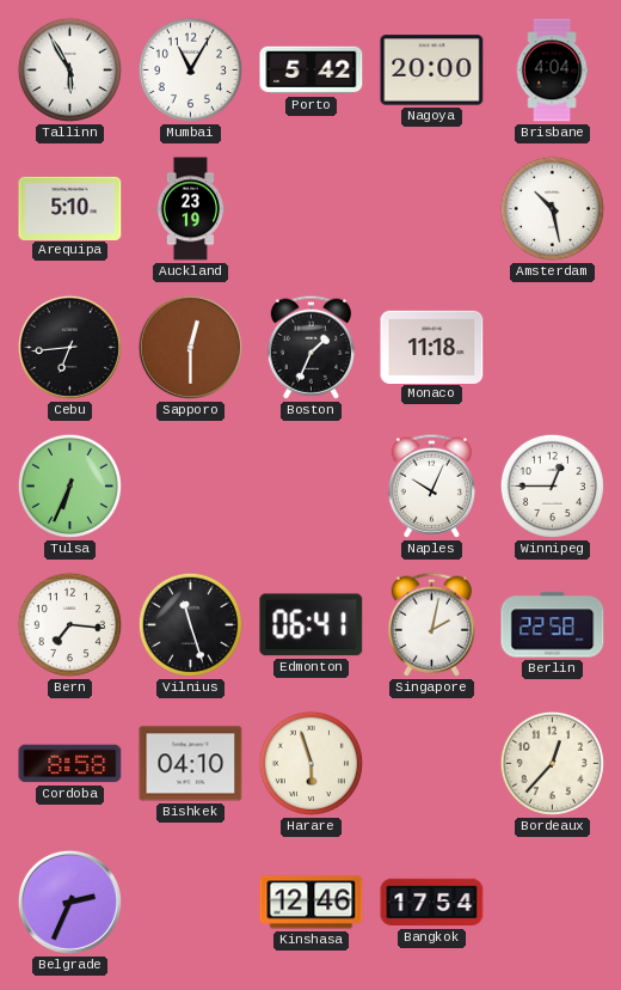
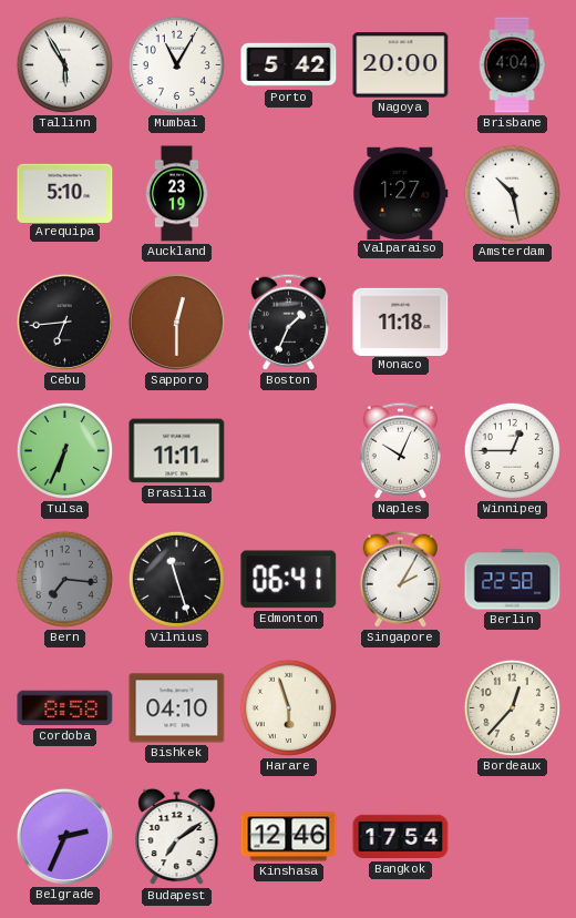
Valparaiso: none -> 1:27 (401, 193)
Brasilia: none -> 11:11 (177, 451)
Bern dial: white -> grey (64, 579)
Singapore: 2:02 -> 2:05 (400, 579)
Budapest: none -> 7:09 (177, 837)
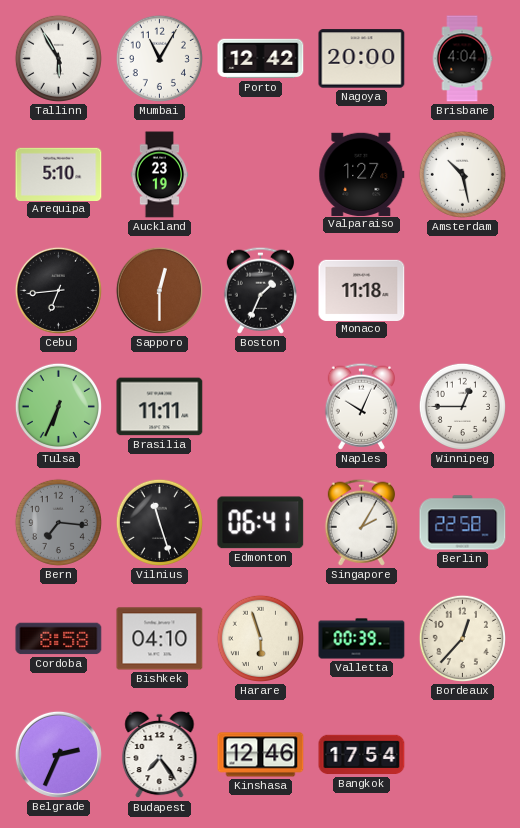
Porto: 5:42 -> 12:42 (261, 59)
Valletta: none -> 00:39 (362, 639)
Budapest: 7:09 -> 7:24 (160, 755)
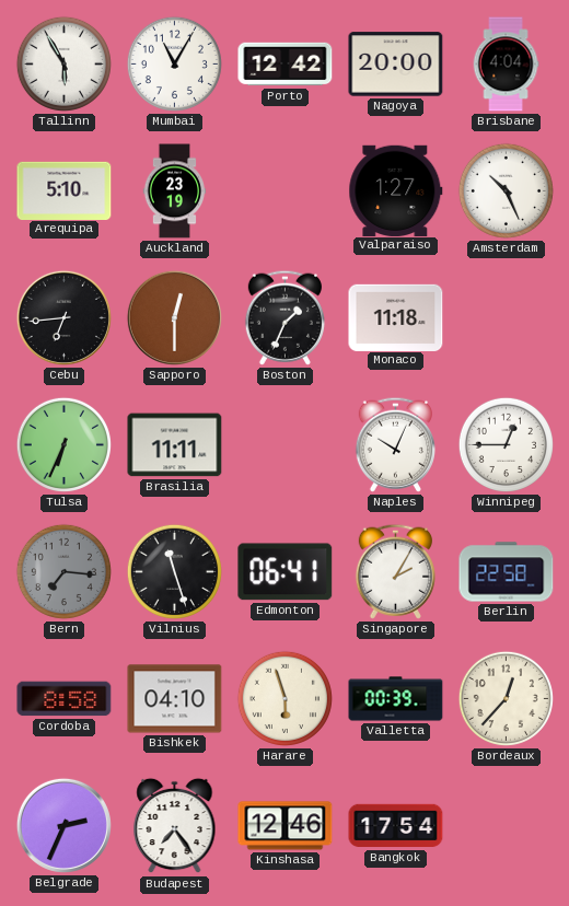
Amsterdam: 10:28 -> 10:26 (506, 190)
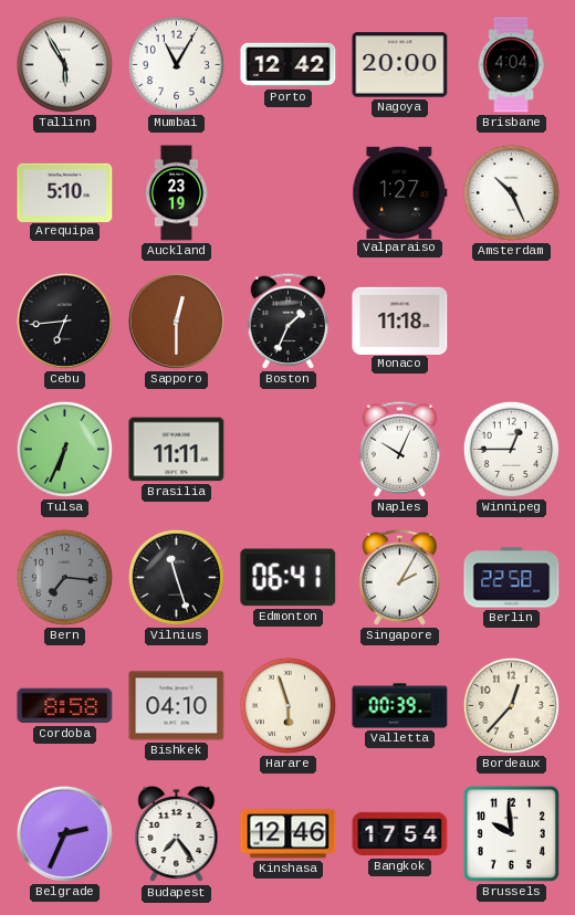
Brussels: none -> 9:59 (511, 833)
